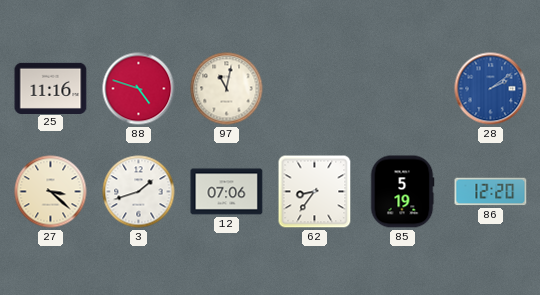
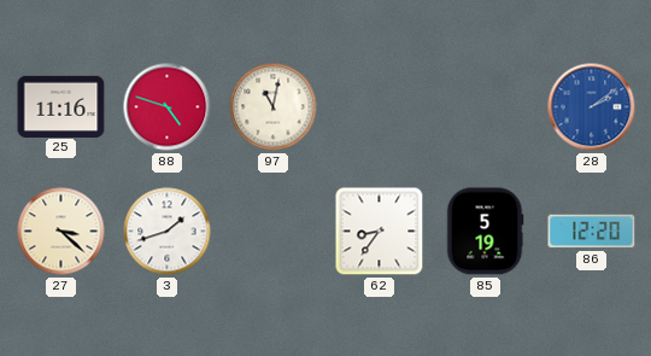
12: 07:06 -> none (227, 192)
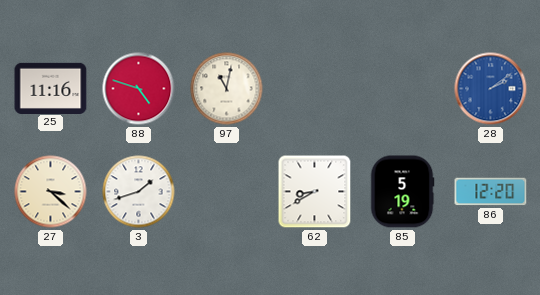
62: 8:36 -> 8:40 (315, 192)
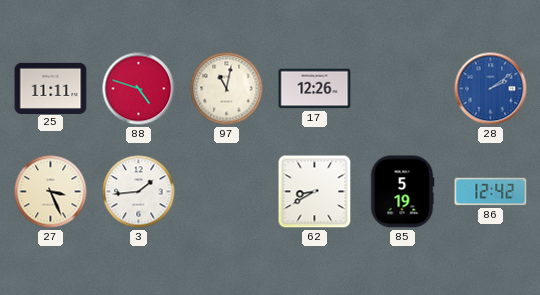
25: 11:16 -> 11:11 (51, 88)
17: none -> 12:26 (315, 89)
27: 3:22 -> 3:26 (51, 192)
3: 1:42 -> 1:44 (139, 192)
86: 12:20 -> 12:42 (491, 192)
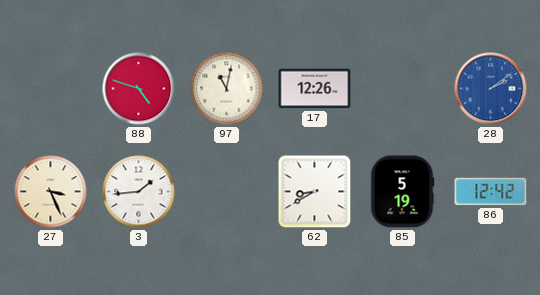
25: 11:11 -> none (51, 88)
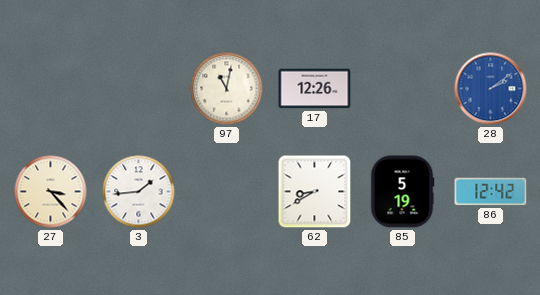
88: 4:48 -> none (139, 89)
27: 3:26 -> 3:23 (51, 192)
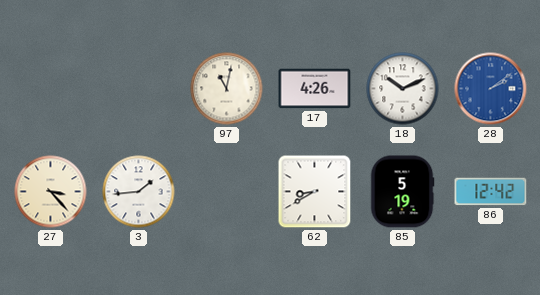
17: 12:26 -> 4:26 (315, 89)
18: none -> 10:11 (403, 89)
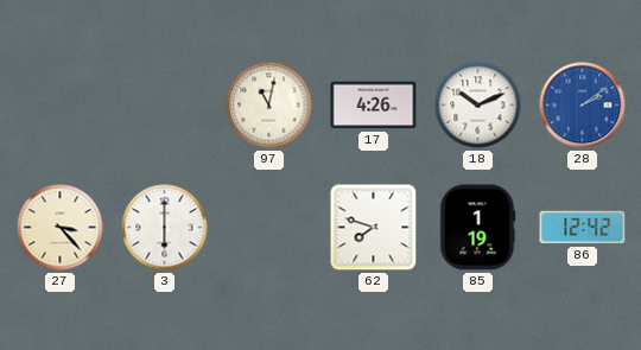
3: 1:44 -> 6:00 (165, 228)
62: 8:40 -> 7:48 (374, 228)
85: 5:19 -> 1:19 (477, 228)
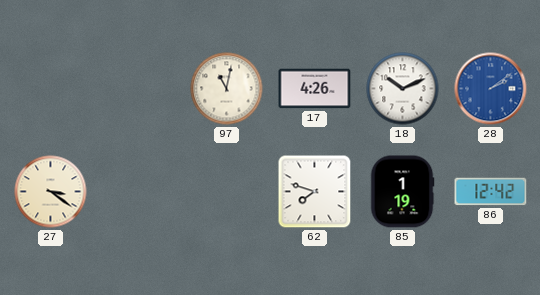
27: 3:23 -> 3:21 (51, 192)
3: 6:00 -> none (165, 228)
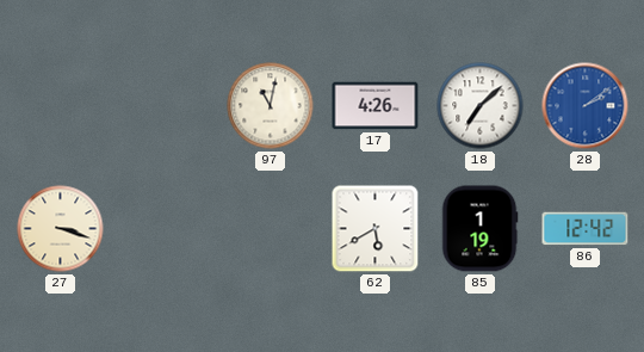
18: 10:11 -> 7:08 (481, 106)
27: 3:21 -> 3:18 (61, 229)
62: 7:48 -> 5:40 (376, 229)
